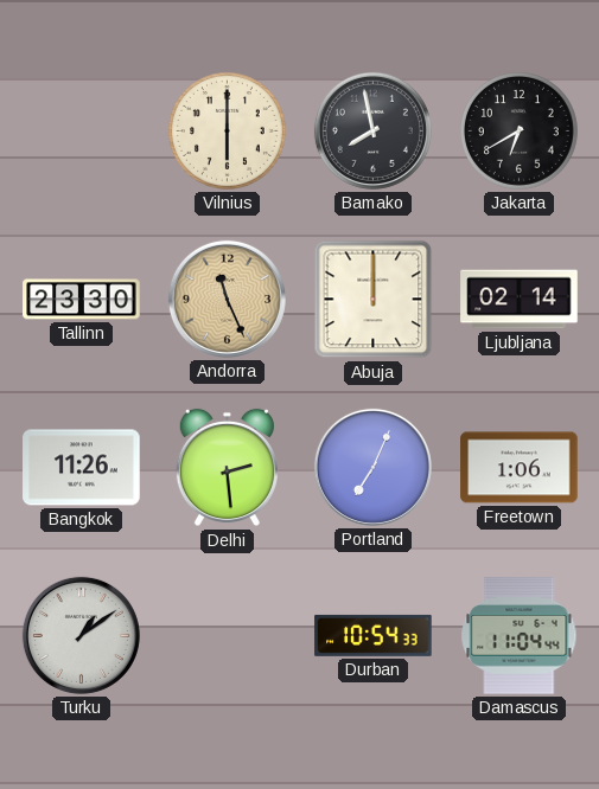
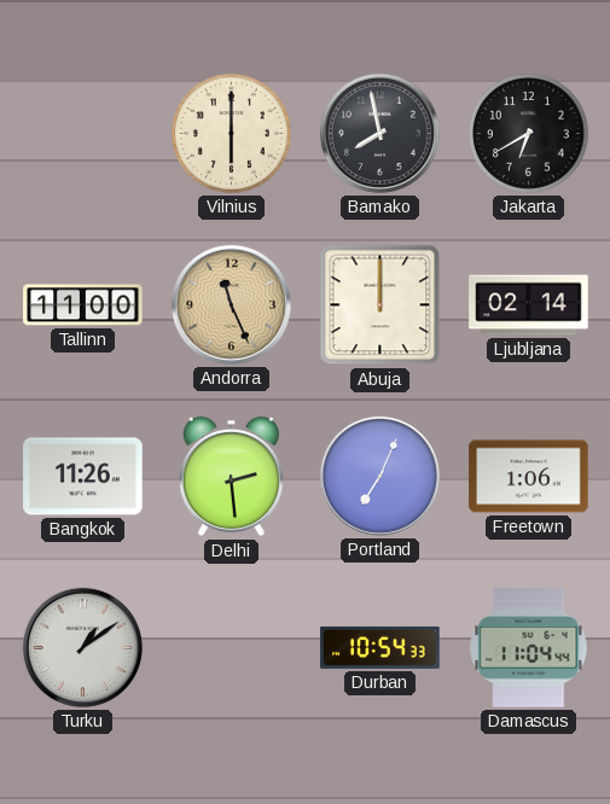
Tallinn: 23:30 -> 11:00 (83, 305)
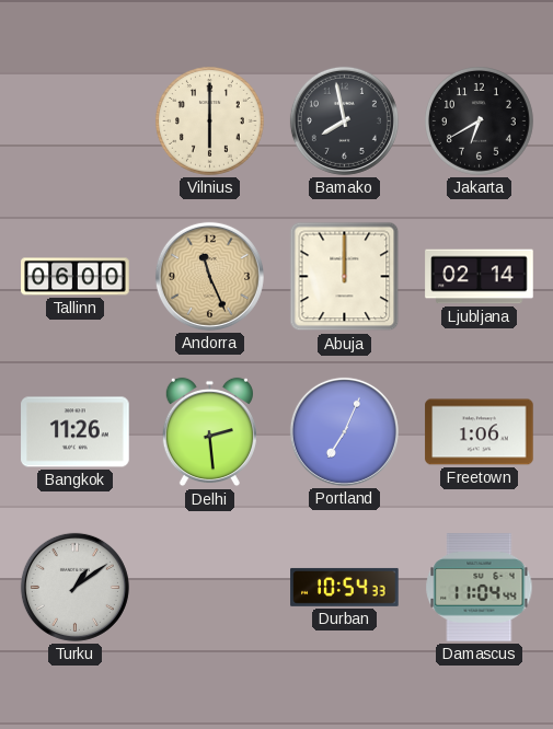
Tallinn: 11:00 -> 06:00 (76, 277)
